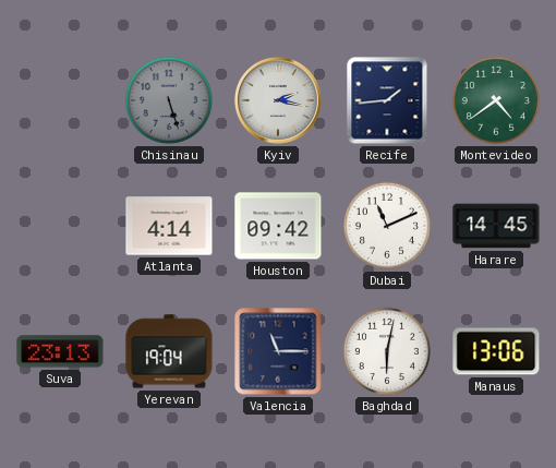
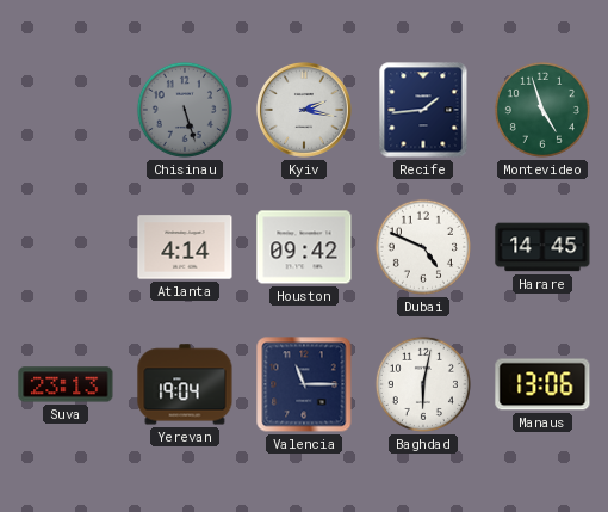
Montevideo: 4:39 -> 4:57 (542, 110)
Dubai: 11:11 -> 4:49 (423, 247)
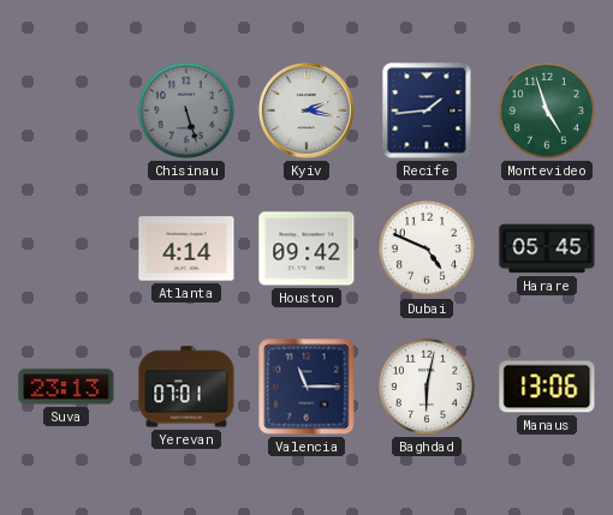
Harare: 14:45 -> 05:45 (547, 248)
Yerevan: 19:04 -> 07:01 (186, 387)
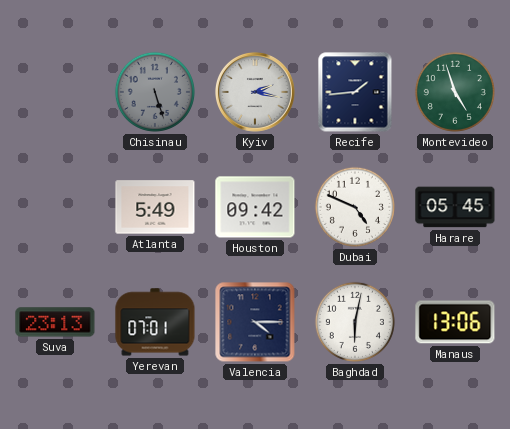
Atlanta: 4:14 -> 5:49 (155, 207)
Valencia: 11:15 -> 4:15 (255, 322)
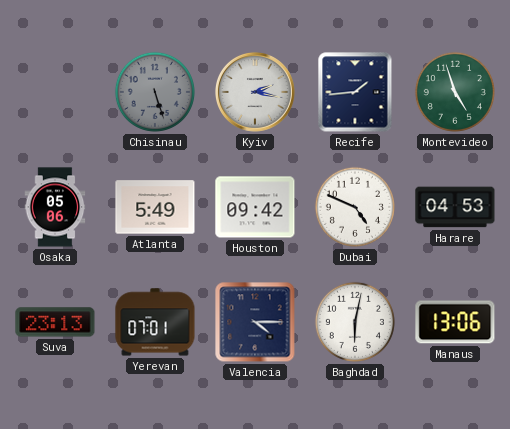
Osaka: none -> 05:06 (55, 207)
Harare: 05:45 -> 04:53 (455, 207)
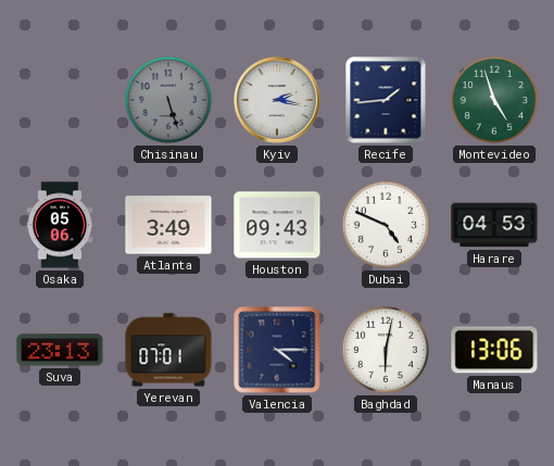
Atlanta: 5:49 -> 3:49 (168, 225)
Houston: 09:42 -> 09:43 (277, 225)
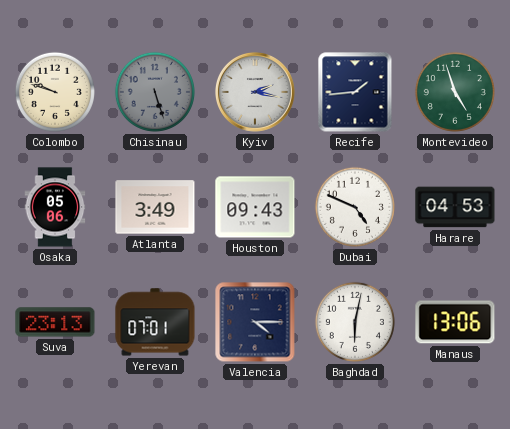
Colombo: none -> 9:48 (55, 92)
